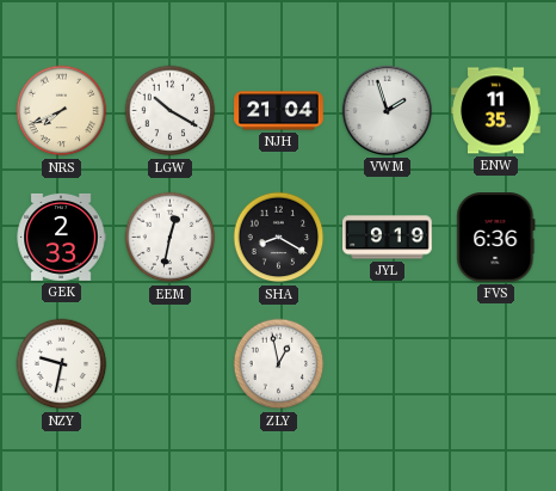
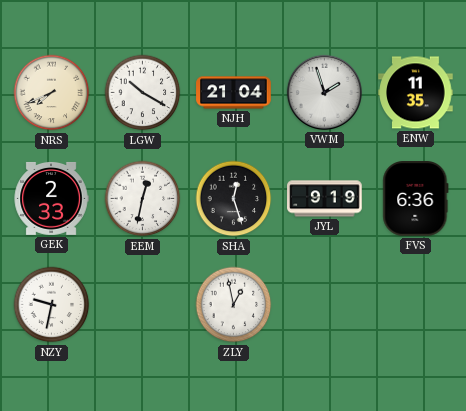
SHA: 8:20 -> 12:27 (234, 199)
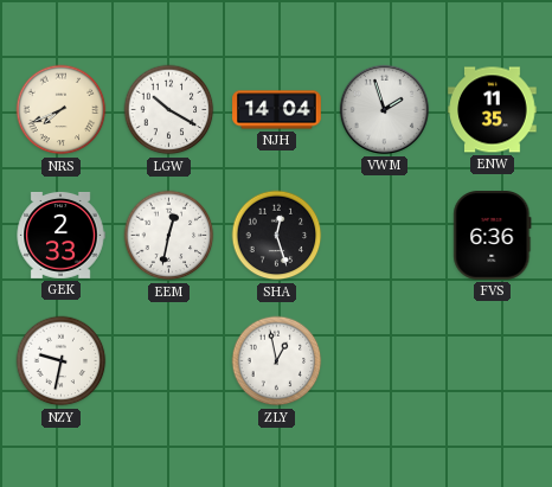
NJH: 21:04 -> 14:04 (277, 110)
JYL: 9:19 -> none (325, 199)
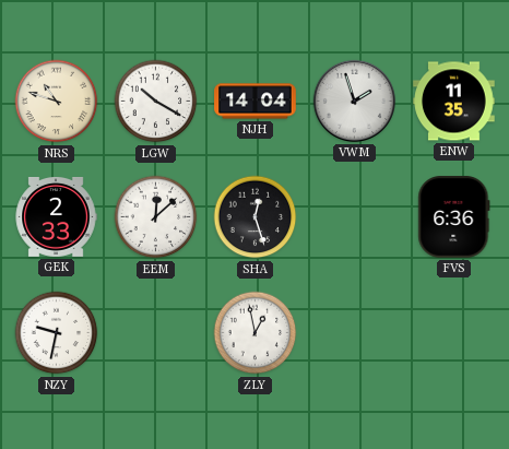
NRS: 7:41 -> 10:48 (57, 102)
EEM: 12:32 -> 12:08 (156, 217)
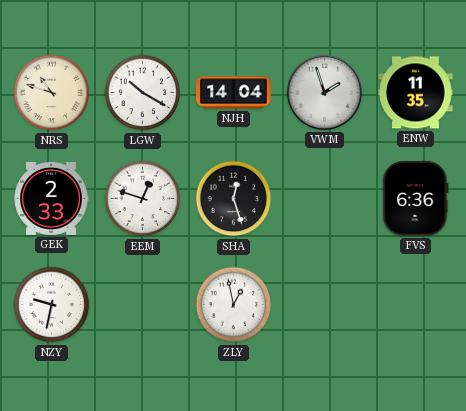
EEM: 12:08 -> 12:48 (143, 199)
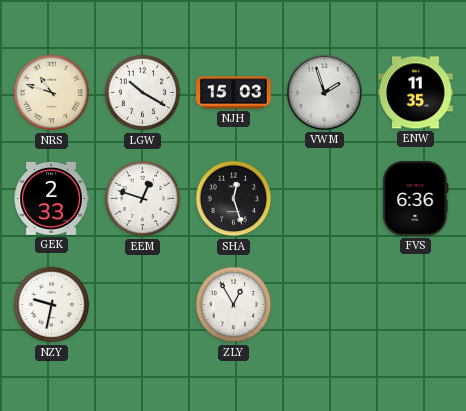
NJH: 14:04 -> 15:03 (234, 93)
ZLY: 12:58 -> 12:55 (234, 305)
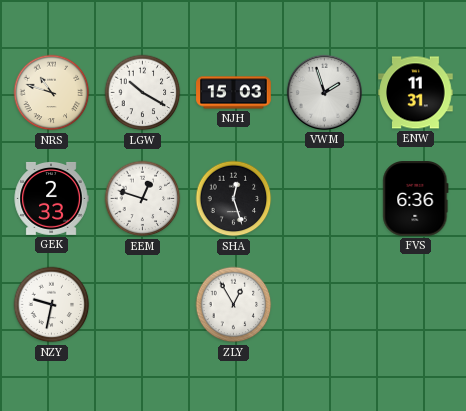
ENW: 11:35 -> 11:31 (416, 93)
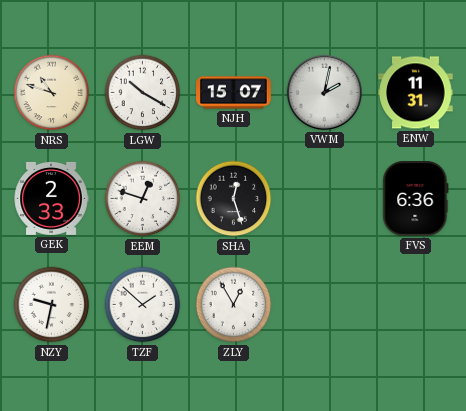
NJH: 15:03 -> 15:07 (234, 93)
VWM: 1:57 -> 2:02 (324, 92)
TZF: none -> 1:52 (143, 305)
